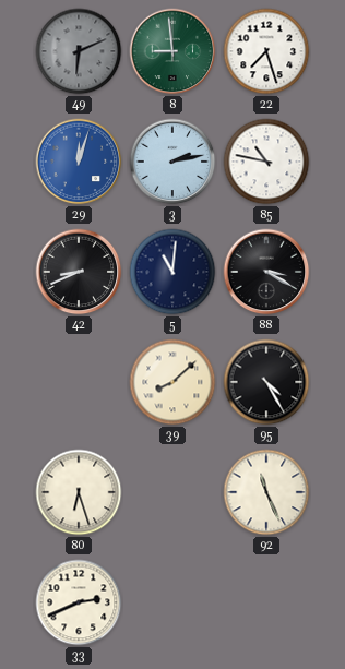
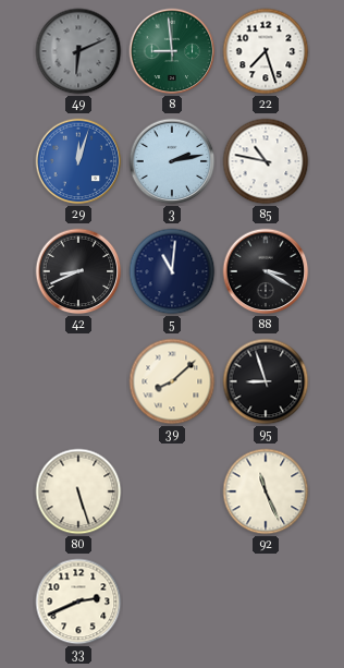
95: 4:25 -> 8:57 (266, 381)
80: 6:27 -> 5:27 (78, 491)
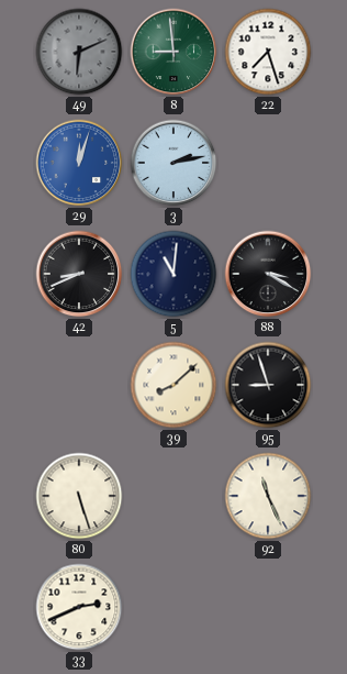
85: 10:47 -> none (266, 161)
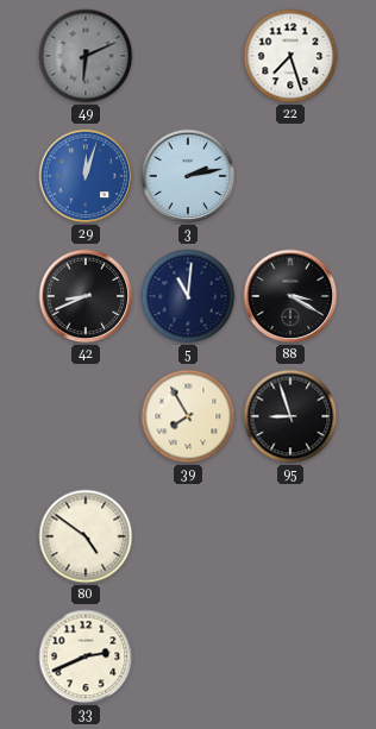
8: 8:59 -> none (173, 52)
39: 8:08 -> 7:55 (188, 416)
80: 5:27 -> 4:51 (86, 536)
92: 11:26 -> none (268, 496)
